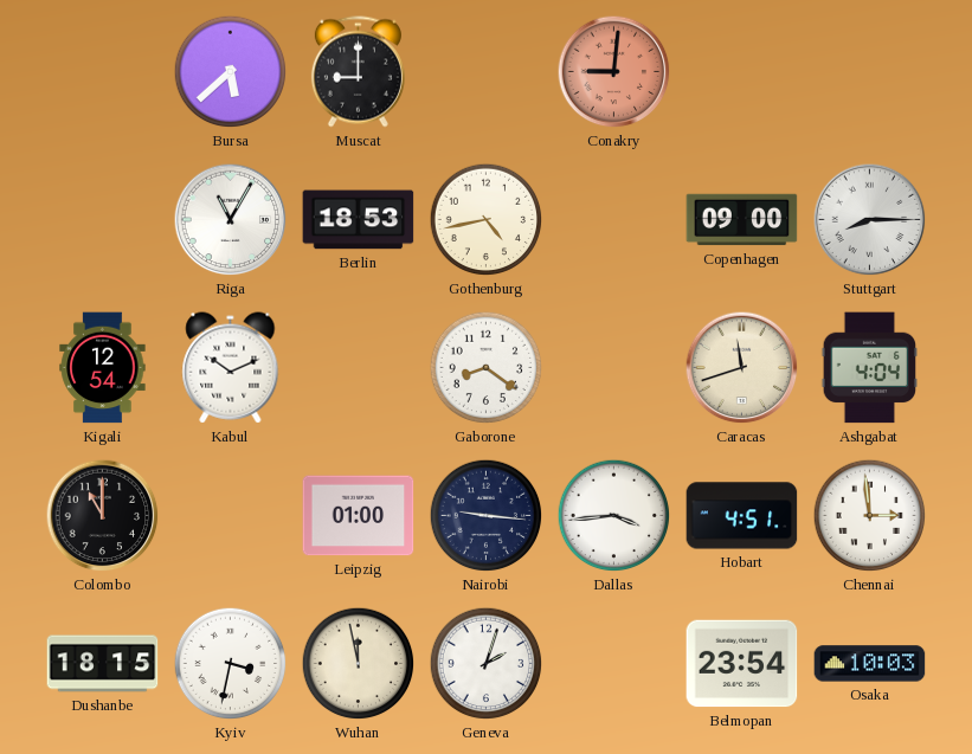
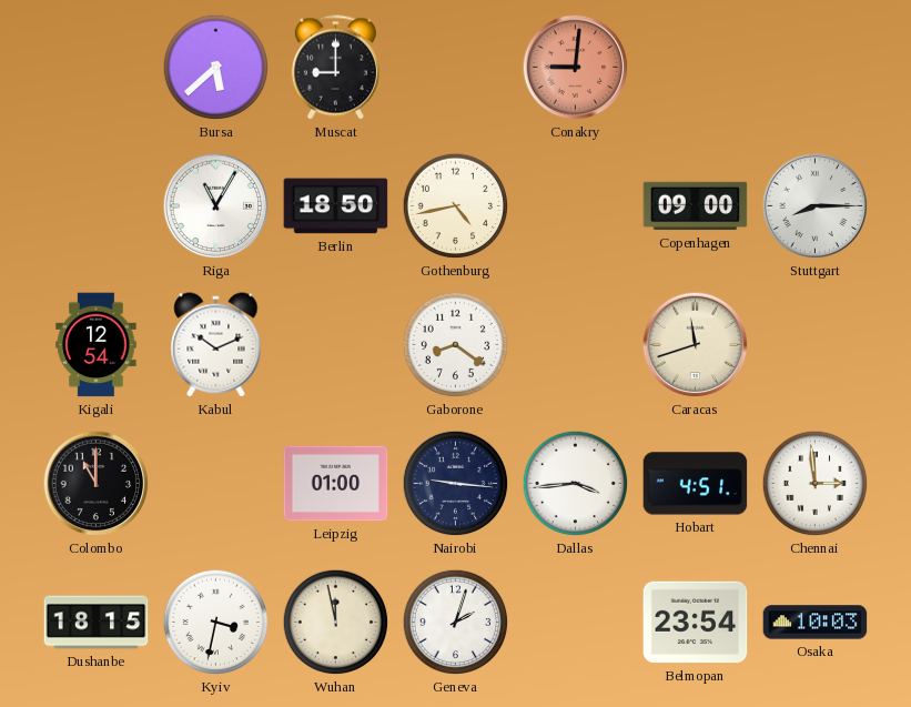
Berlin: 18:53 -> 18:50 (336, 206)
Ashgabat: 4:04 -> none (869, 368)
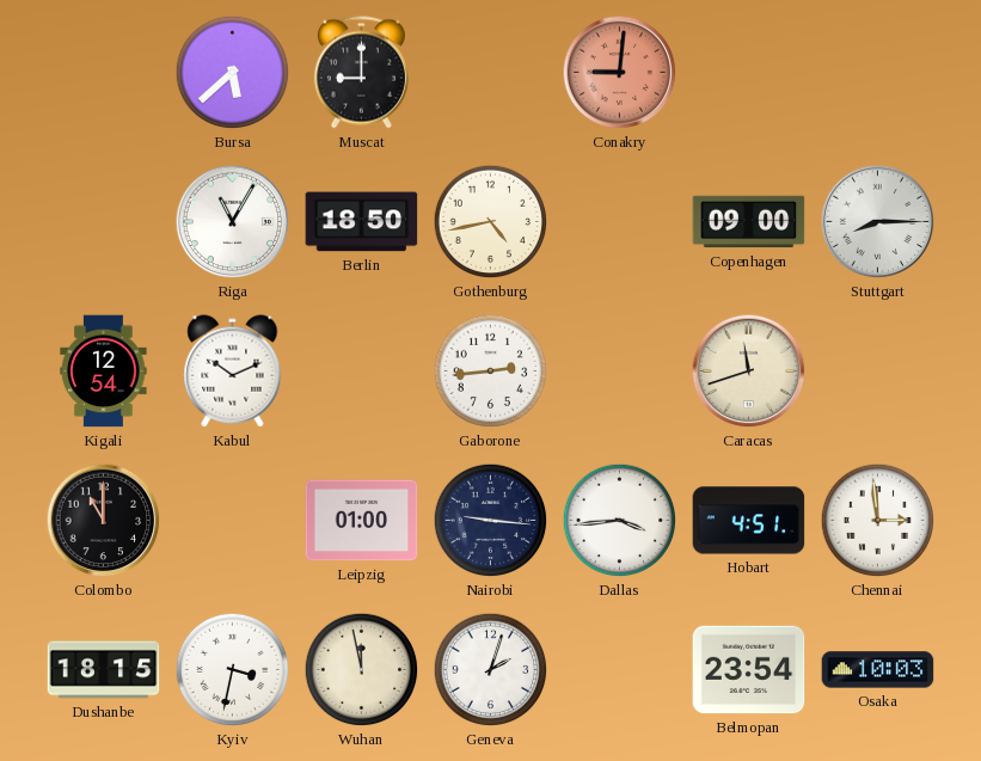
Gaborone: 8:21 -> 2:44 (491, 372)
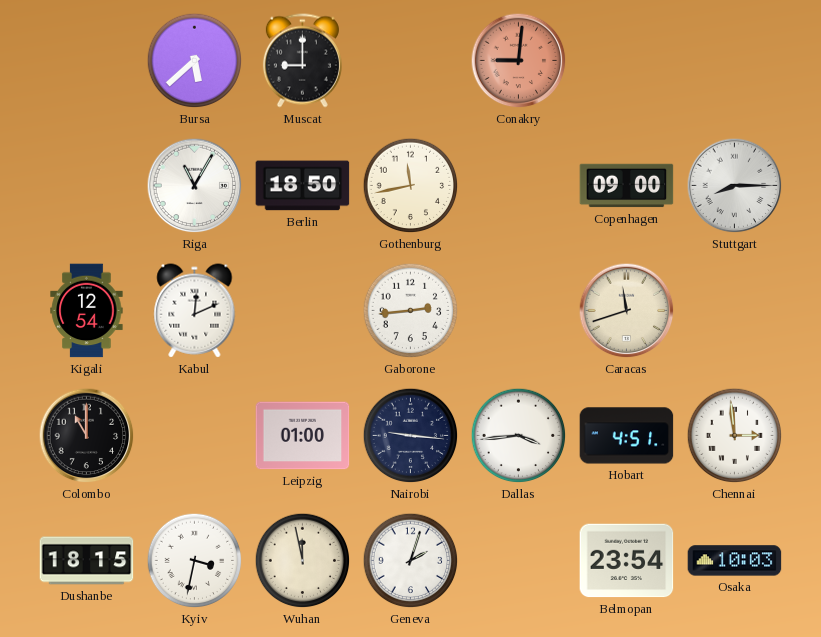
Gothenburg: 4:43 -> 11:43 (411, 186)
Kabul: 10:11 -> 12:11 (195, 311)
